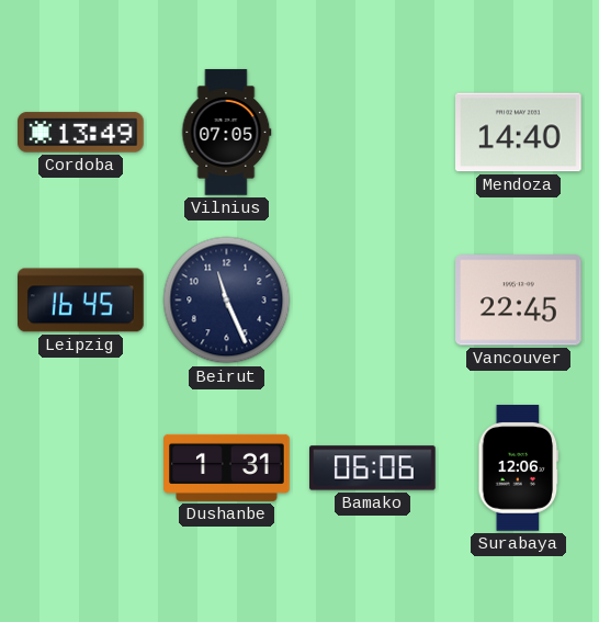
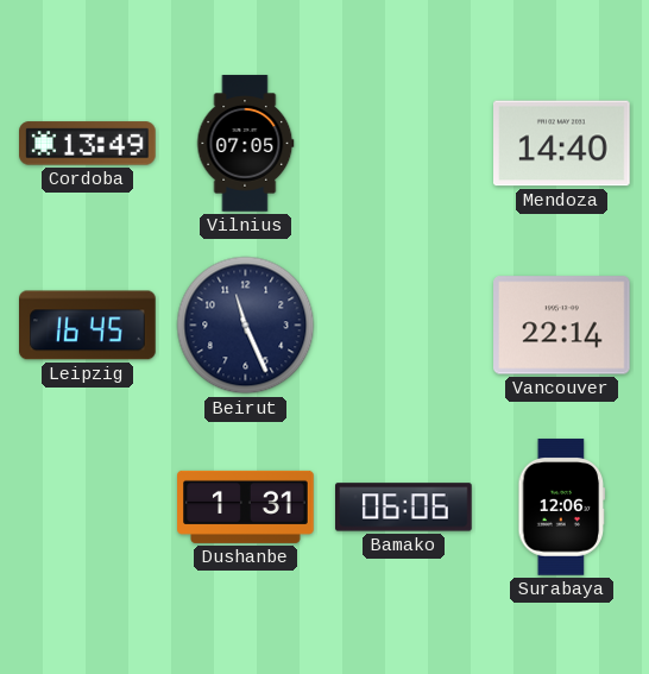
Vancouver: 22:45 -> 22:14 (562, 326)
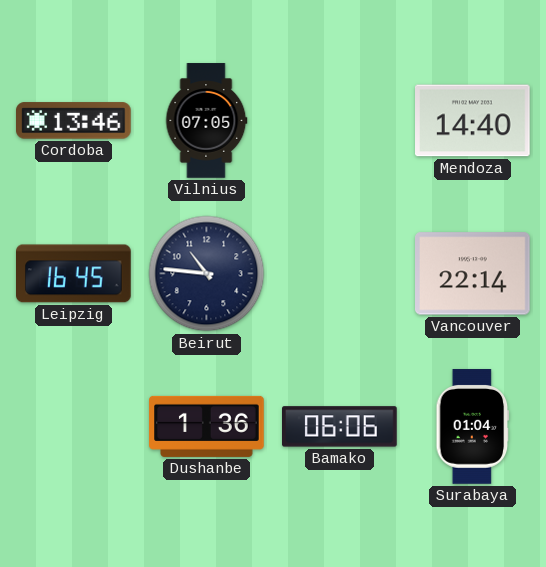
Cordoba: 13:49 -> 13:46 (74, 121)
Beirut: 11:26 -> 10:46 (207, 274)
Dushanbe: 1:31 -> 1:36 (207, 426)
Surabaya: 12:06 -> 01:04 (473, 427)
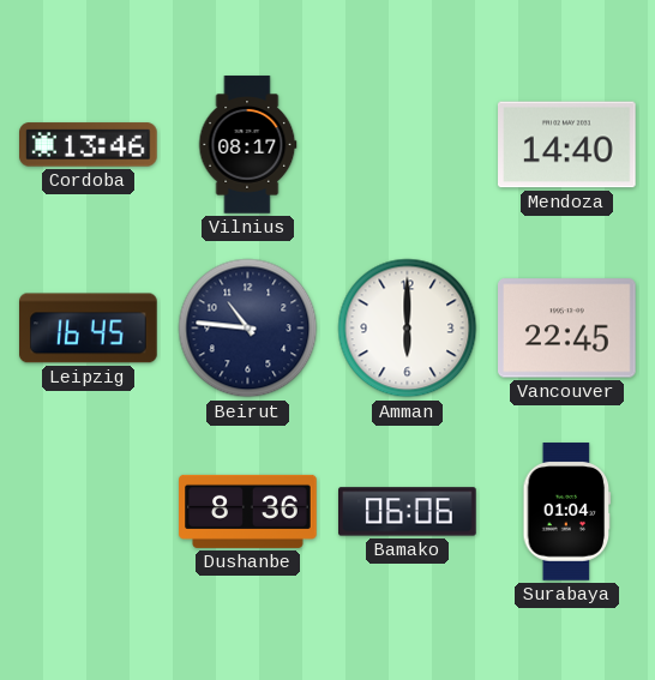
Vilnius: 07:05 -> 08:17 (247, 145)
Amman: none -> 6:00 (408, 329)
Vancouver: 22:14 -> 22:45 (567, 329)
Dushanbe: 1:36 -> 8:36 (248, 511)
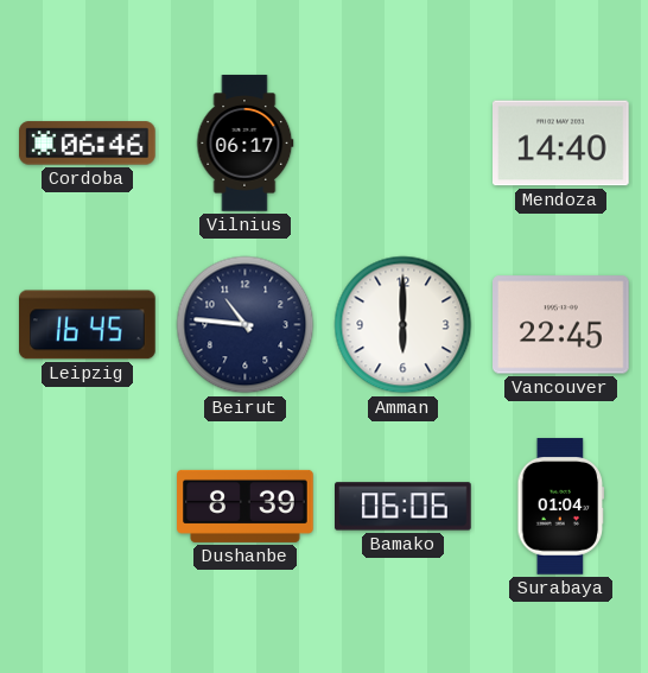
Cordoba: 13:46 -> 06:46 (88, 144)
Vilnius: 08:17 -> 06:17 (244, 144)
Dushanbe: 8:36 -> 8:39 (246, 506)
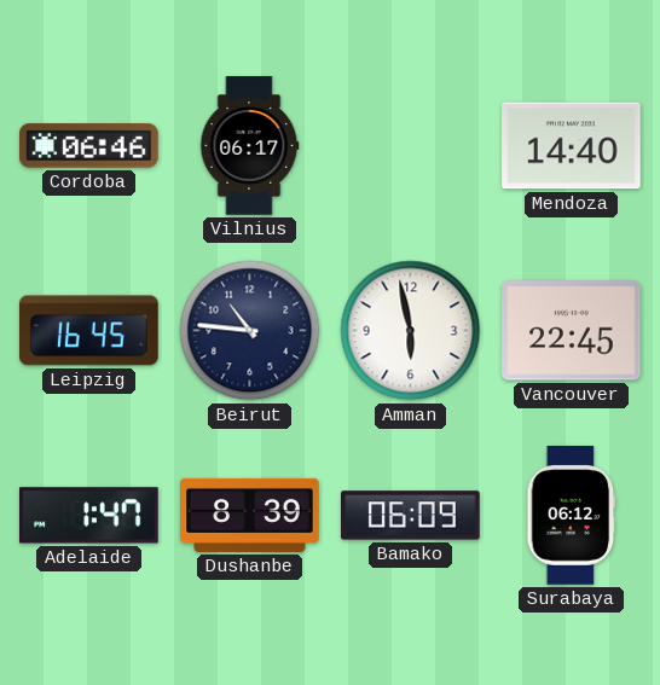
Amman: 6:00 -> 5:58 (411, 331)
Adelaide: none -> 1:47 (89, 516)
Bamako: 06:06 -> 06:09 (411, 516)
Surabaya: 01:04 -> 06:12 (572, 516)
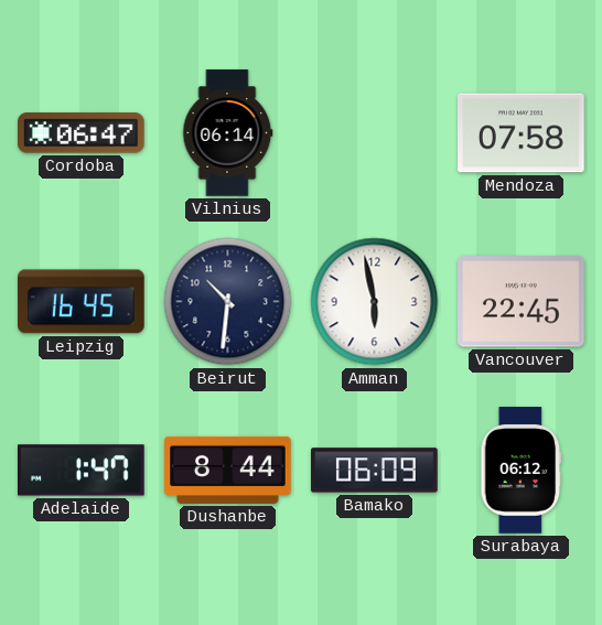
Cordoba: 06:46 -> 06:47 (82, 133)
Vilnius: 06:17 -> 06:14 (227, 133)
Mendoza: 14:40 -> 07:58 (522, 133)
Beirut: 10:46 -> 10:31 (228, 302)
Dushanbe: 8:39 -> 8:44 (228, 470)
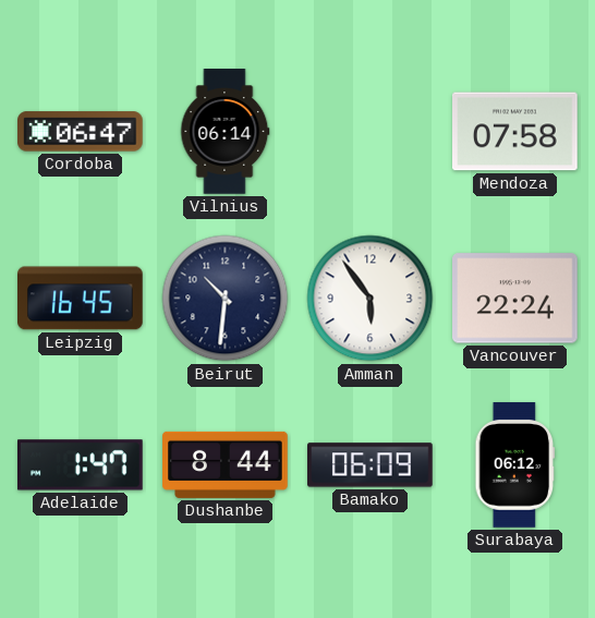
Amman: 5:58 -> 5:54 (371, 299)
Vancouver: 22:45 -> 22:24 (515, 299)
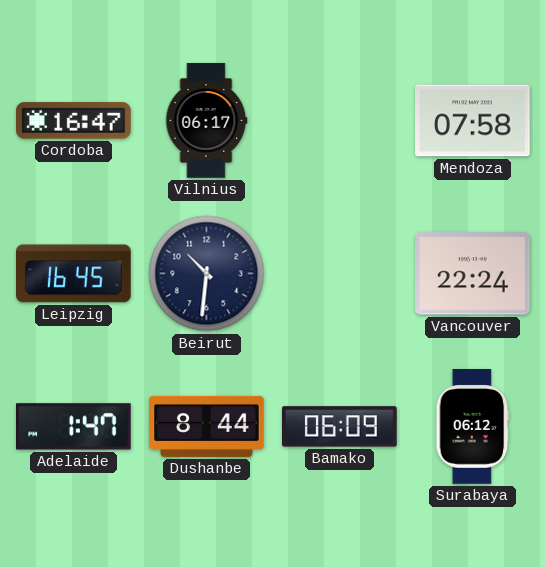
Cordoba: 06:47 -> 16:47 (74, 121)
Vilnius: 06:14 -> 06:17 (206, 121)
Amman: 5:54 -> none (371, 299)
